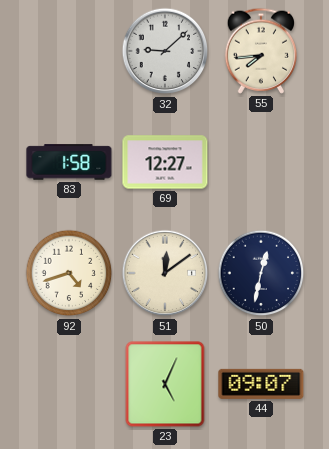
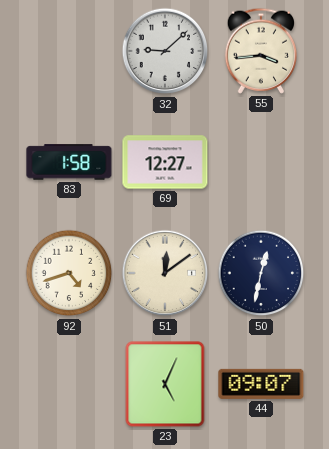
55: 7:44 -> 3:44 (260, 51)
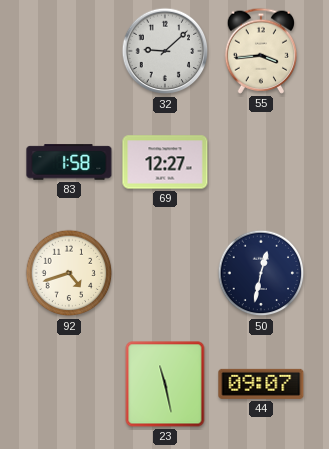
51: 12:09 -> none (165, 273)
23: 5:04 -> 11:28 (165, 384)
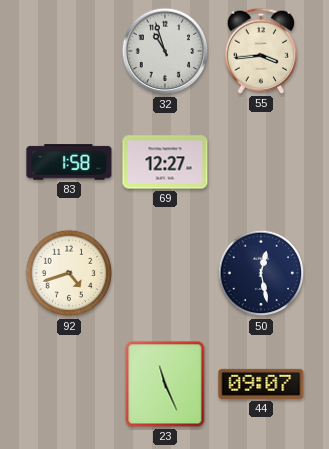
32: 9:08 -> 10:57 (165, 51)
50: 12:32 -> 12:28 (261, 273)
23: 11:28 -> 11:26 (165, 384)
